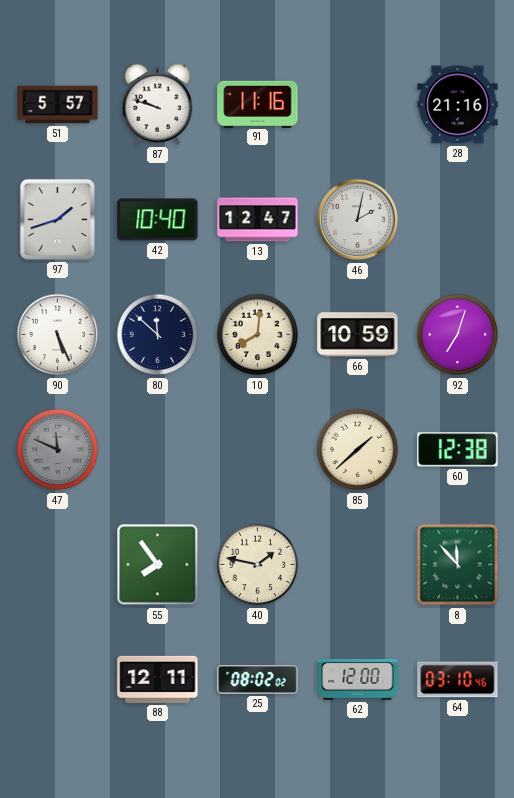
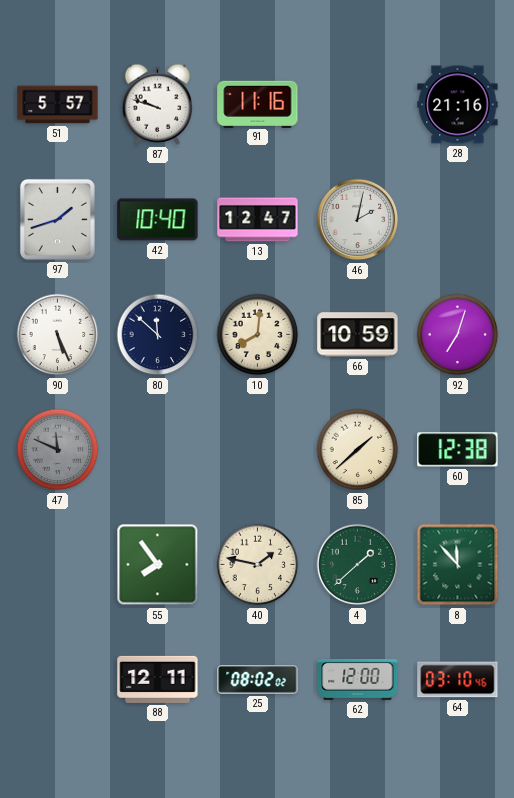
4: none -> 1:38 (358, 565)
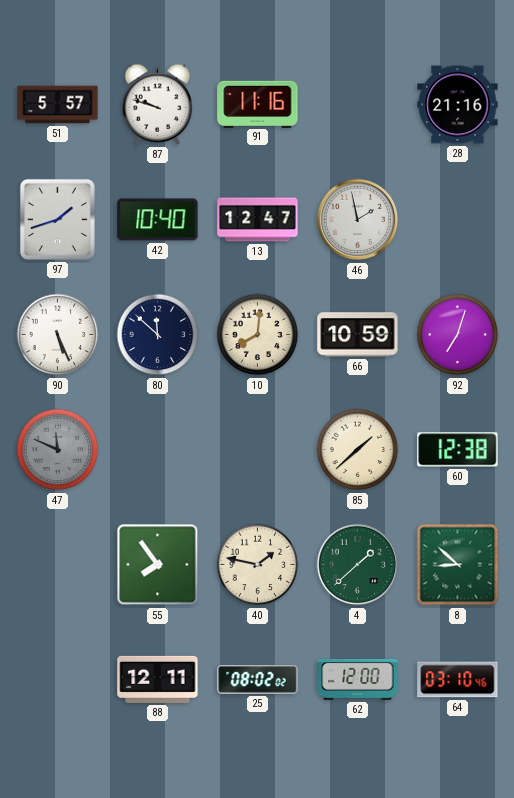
46: 2:02 -> 1:58 (358, 220)
8: 11:53 -> 8:52 (458, 565)
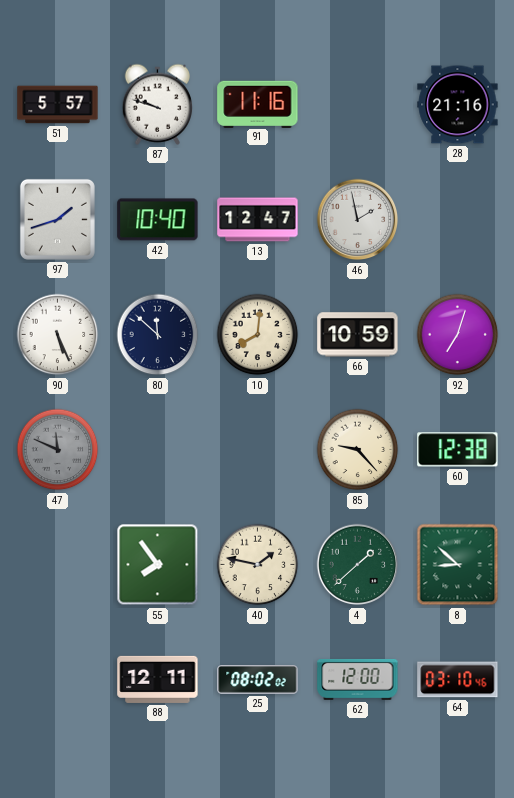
85: 1:38 -> 9:23 (358, 450)
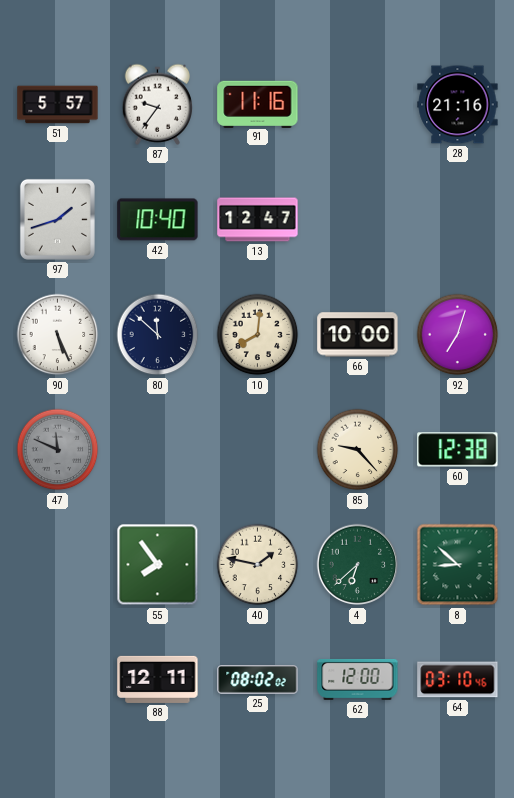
87: 9:48 -> 9:36 (158, 104)
46: 1:58 -> none (358, 220)
66: 10:59 -> 10:00 (358, 335)
4: 1:38 -> 6:38 (358, 565)
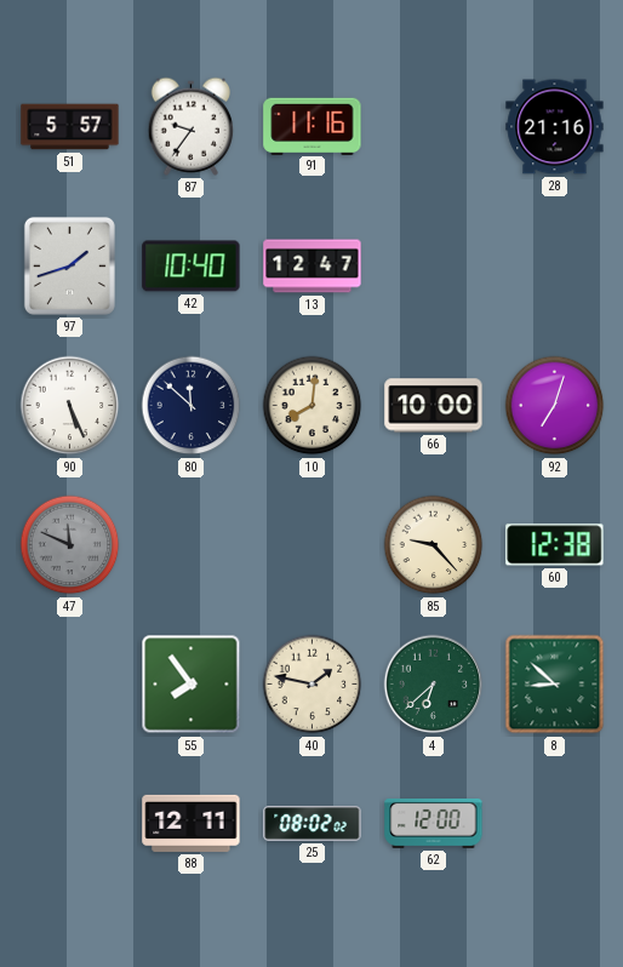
64: 03:10 -> none (458, 680)
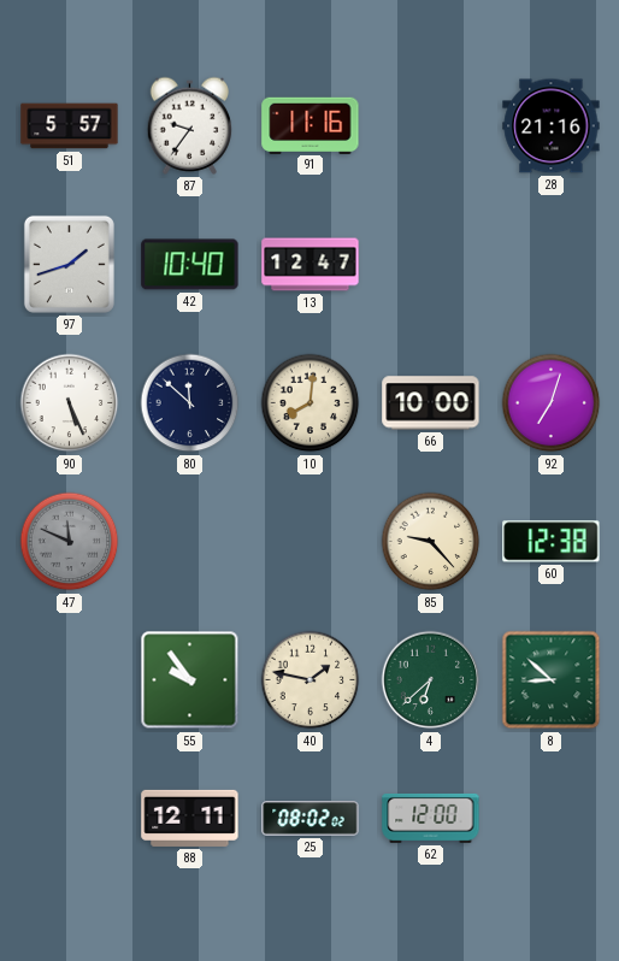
55: 7:54 -> 9:54 (190, 680)
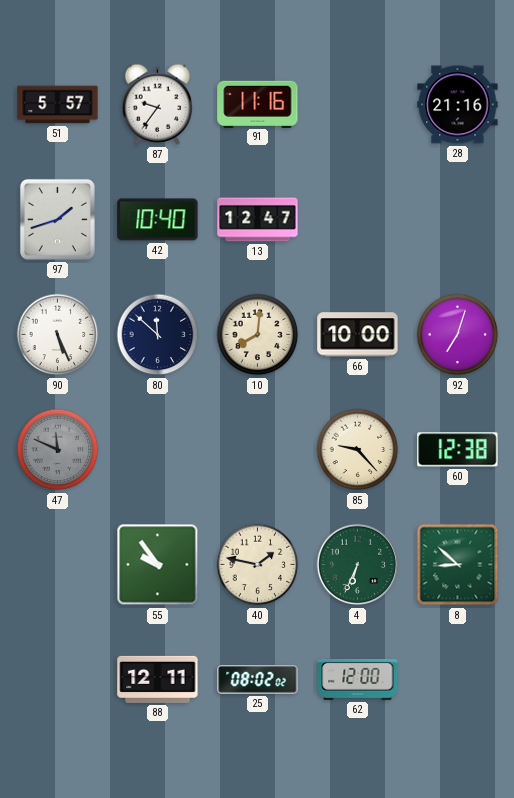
4: 6:38 -> 6:34 (358, 565)
